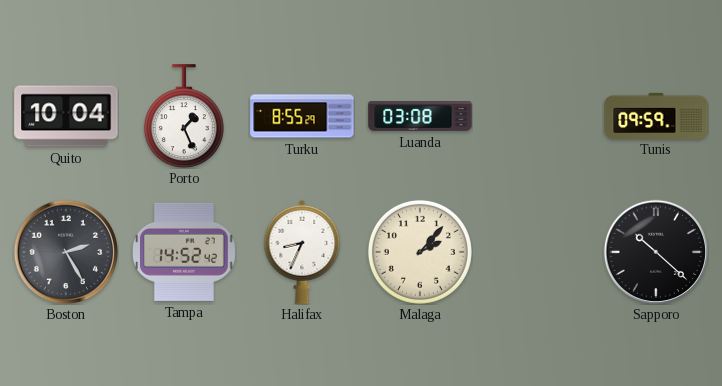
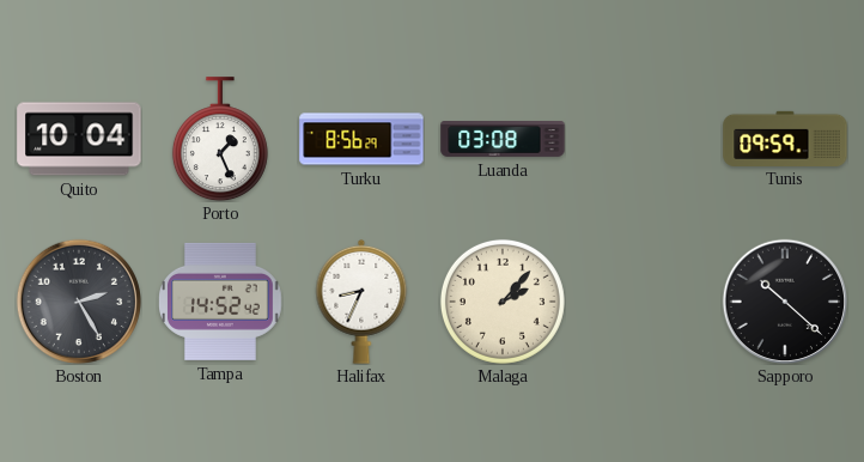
Turku: 8:55 -> 8:56 (361, 139)
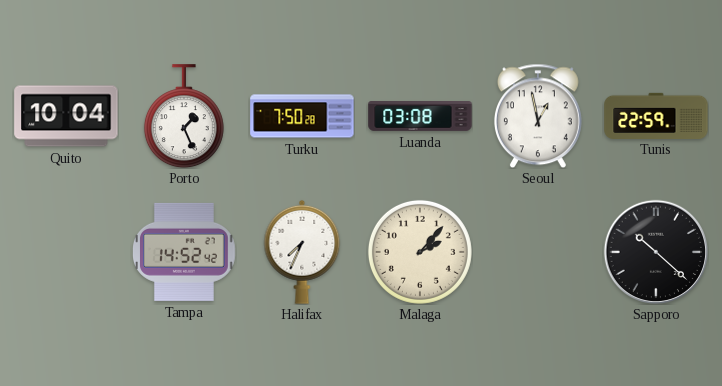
Turku: 8:56 -> 7:50 (302, 116)
Seoul: none -> 12:58 (538, 116)
Tunis: 09:59 -> 22:59 (656, 115)
Boston: 2:25 -> none (78, 300)
Halifax: 8:34 -> 7:34 (302, 252)
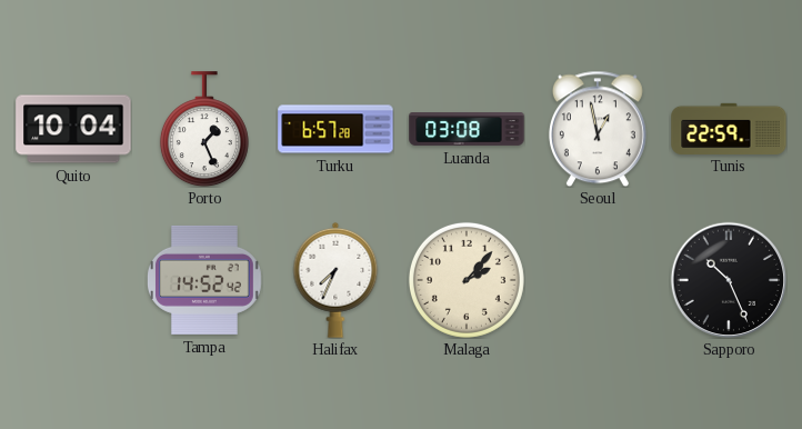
Turku: 7:50 -> 6:57 (335, 129)
Sapporo: 10:22 -> 10:26 (728, 279)
